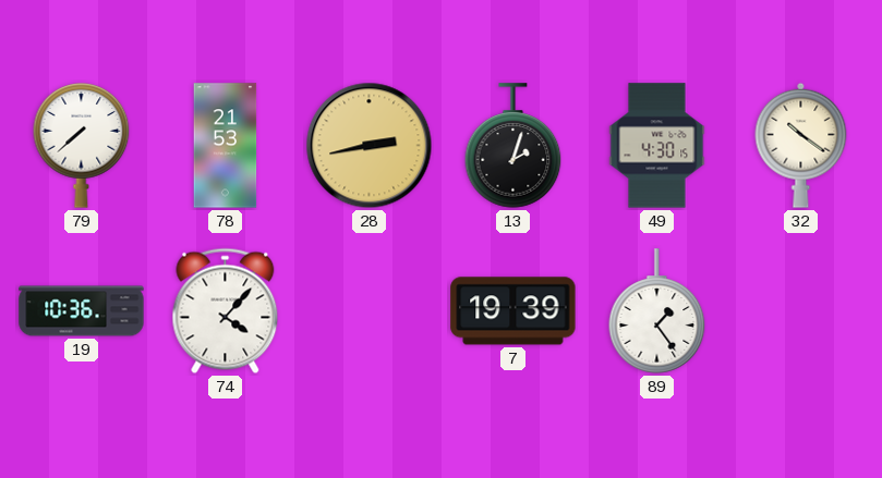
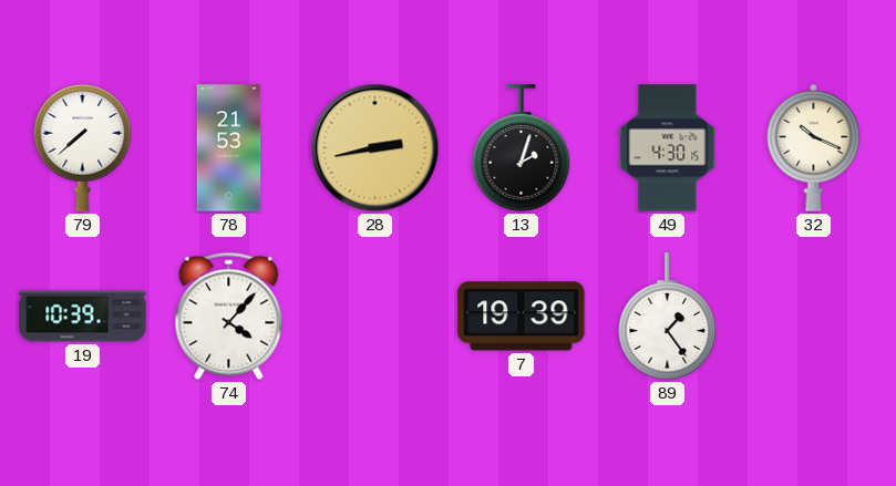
32: 10:21 -> 10:19 (814, 147)
19: 10:36 -> 10:39 (83, 317)
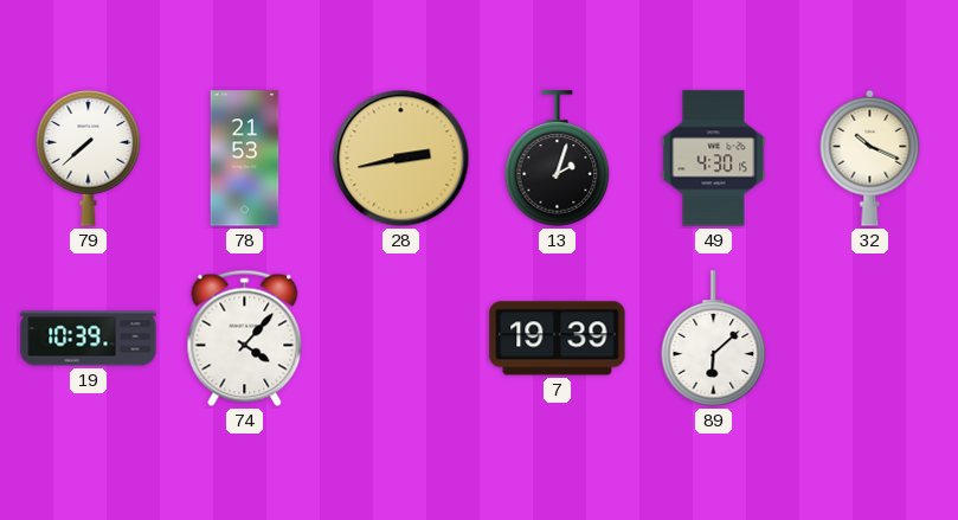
89: 1:24 -> 6:08 (714, 339)
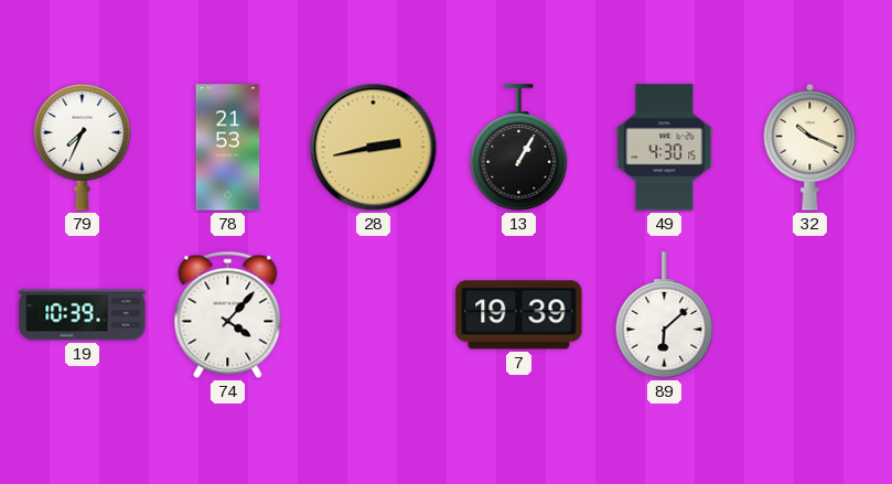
79: 7:38 -> 7:34 (83, 148)
13: 2:03 -> 1:05 (519, 148)
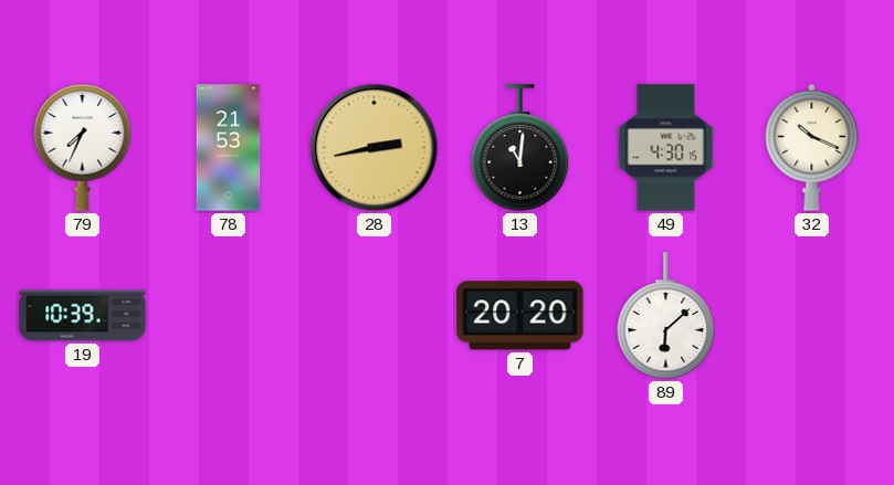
13: 1:05 -> 11:01 (520, 148)
74: 4:07 -> none (228, 315)
7: 19:39 -> 20:20 (520, 316)
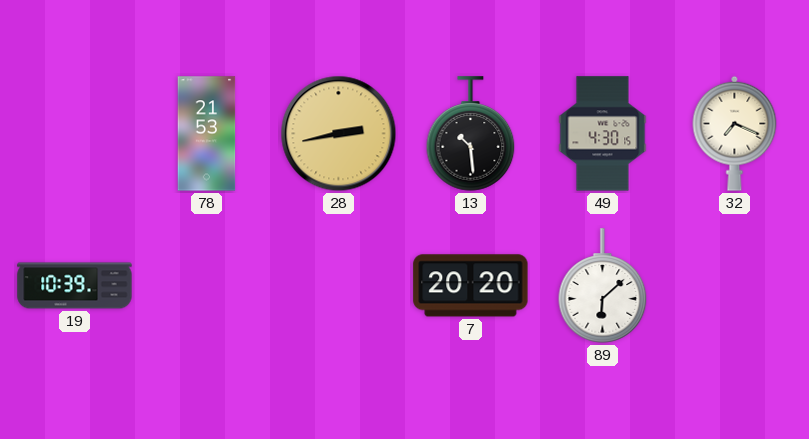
79: 7:34 -> none (83, 148)
13: 11:01 -> 10:29 (471, 134)
32: 10:19 -> 7:19 (735, 133)
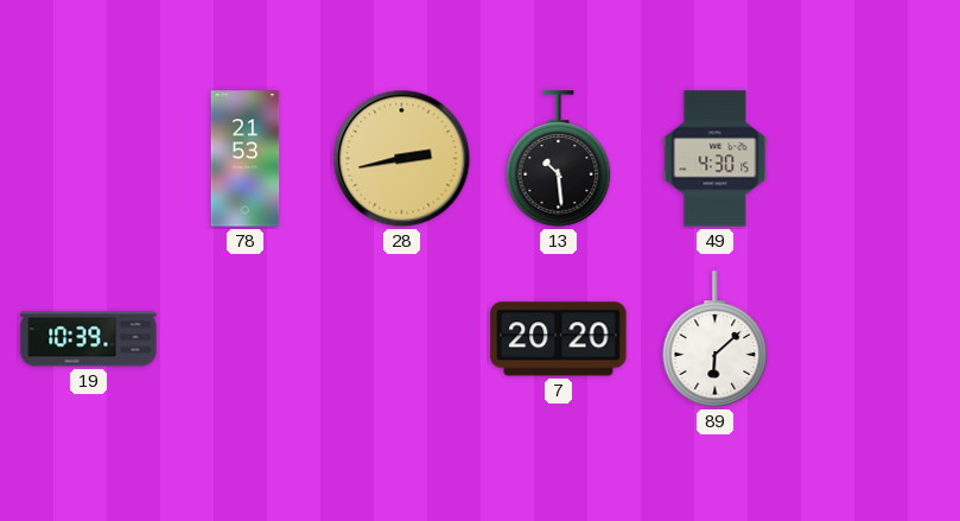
32: 7:19 -> none (735, 133)
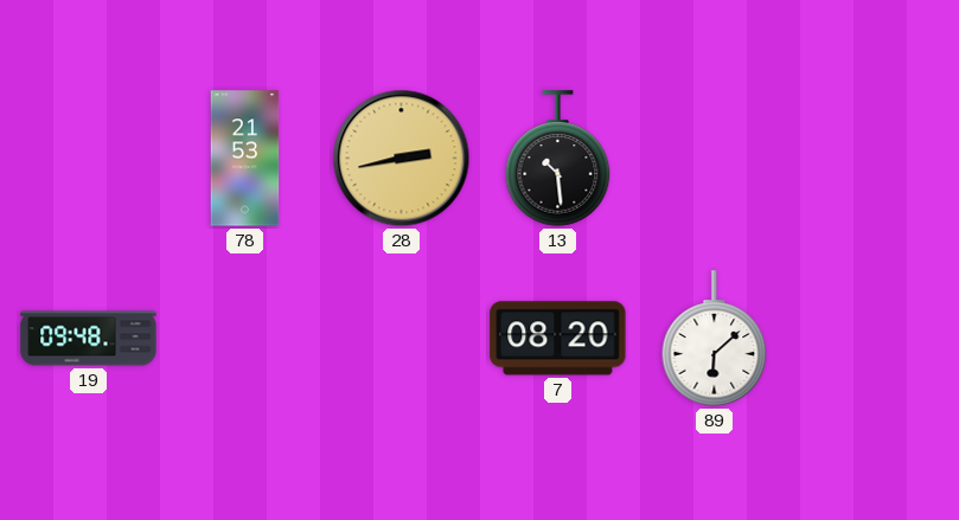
49: 4:30 -> none (716, 159)
19: 10:39 -> 09:48 (89, 339)
7: 20:20 -> 08:20 (558, 339)
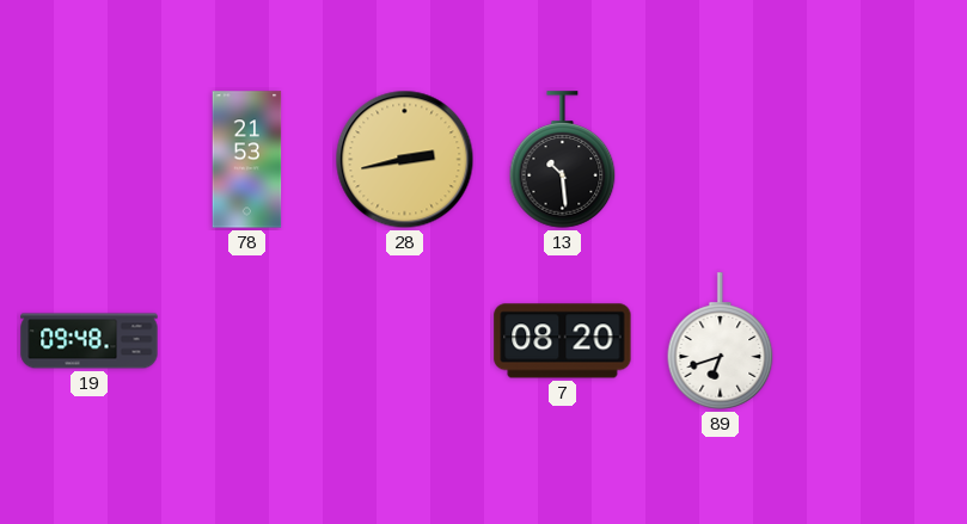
89: 6:08 -> 6:42 (721, 341)
